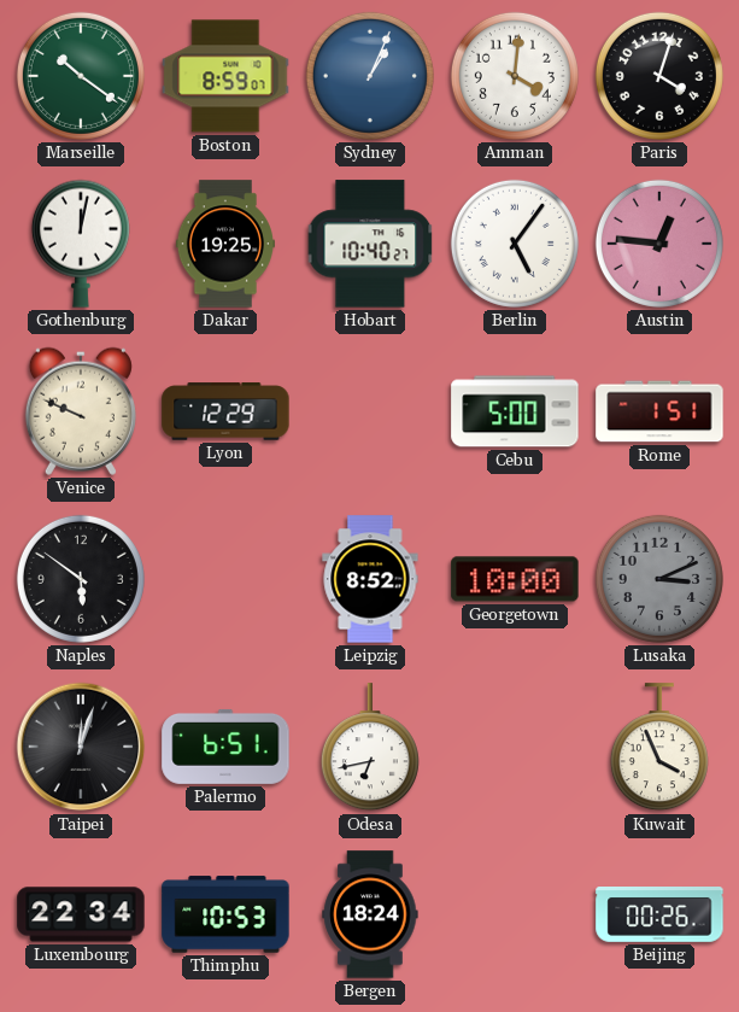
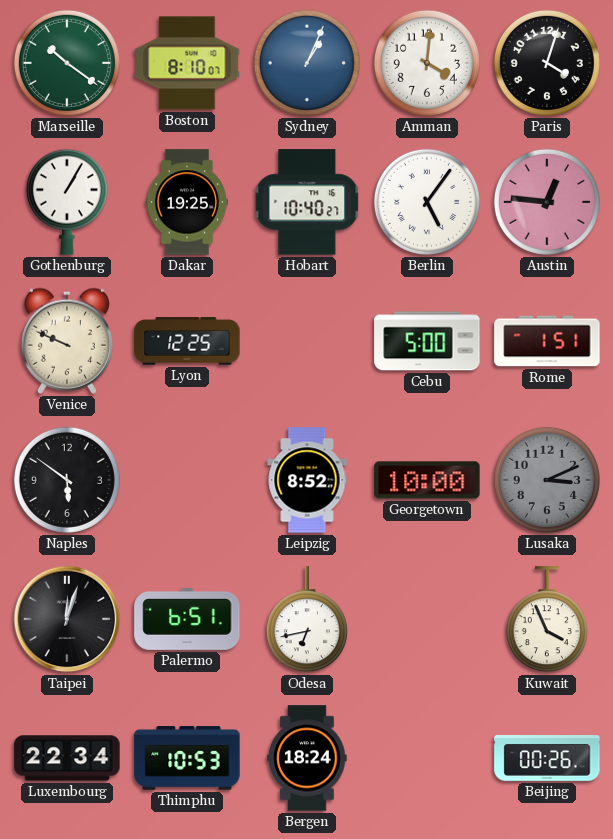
Boston: 8:59 -> 8:10 (187, 63)
Gothenburg: 12:02 -> 1:05 (67, 202)
Lyon: 12:29 -> 12:25 (187, 341)
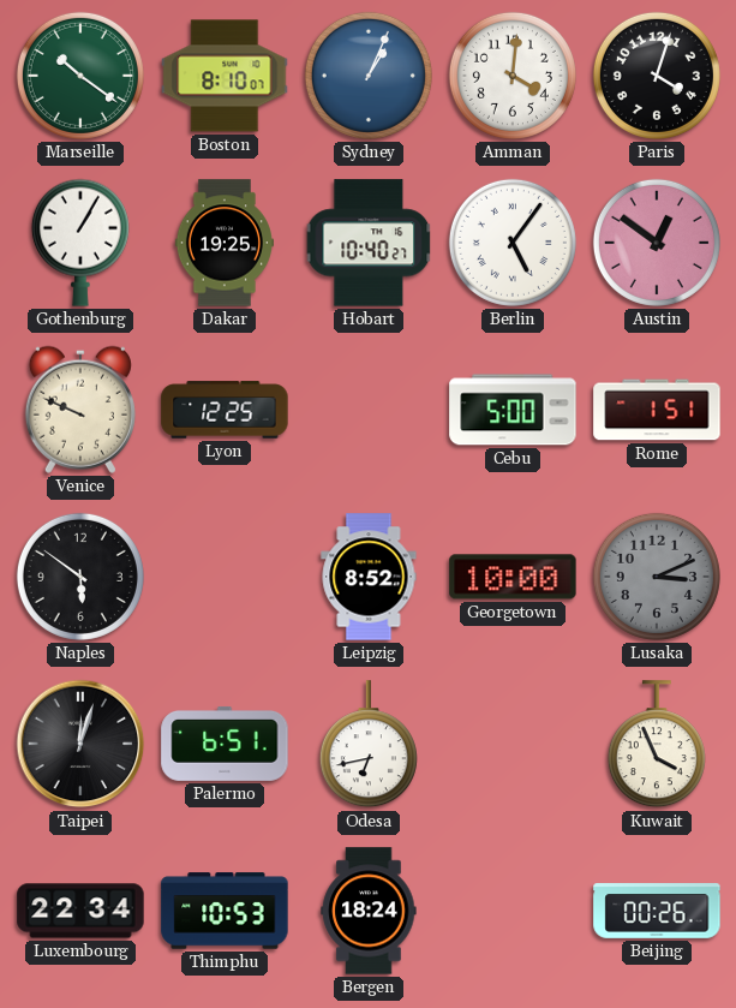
Austin: 12:46 -> 12:51 (657, 243)
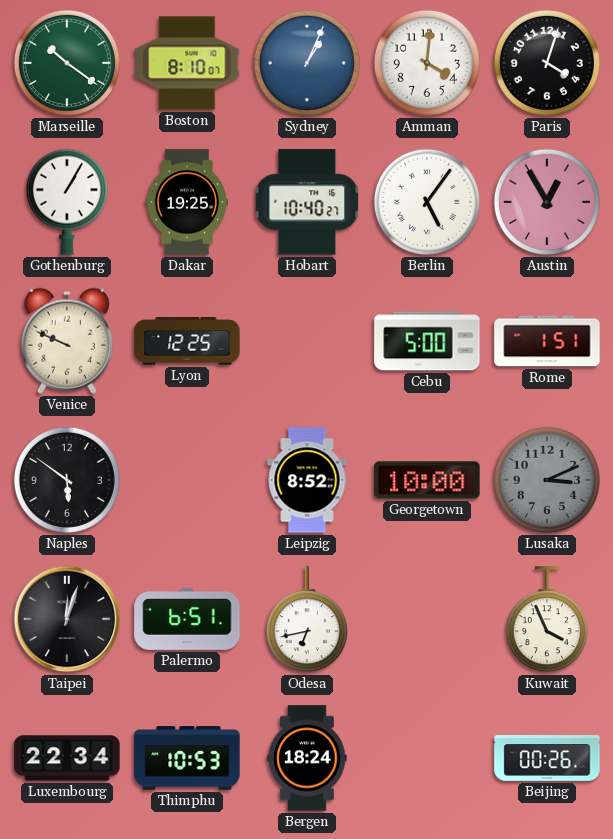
Austin: 12:51 -> 12:55 (547, 202)
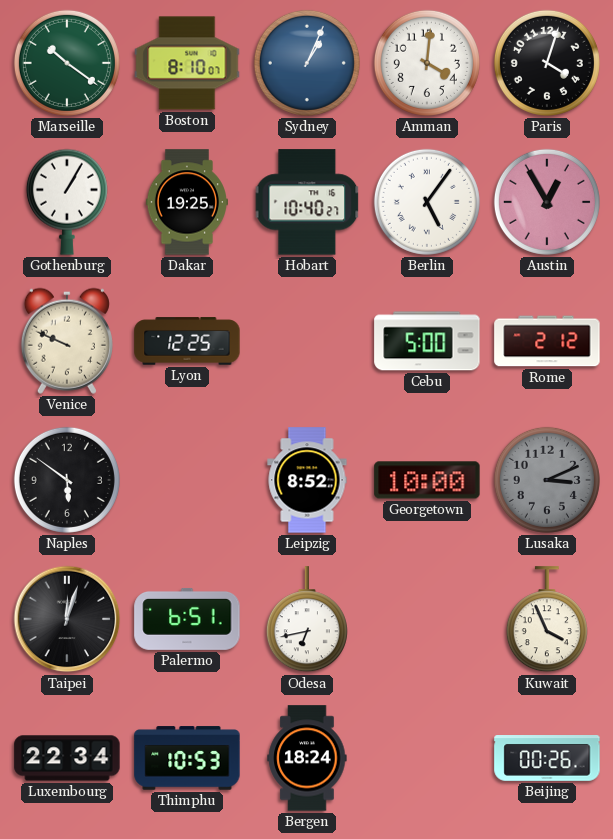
Rome: 1:51 -> 2:12 (547, 341)
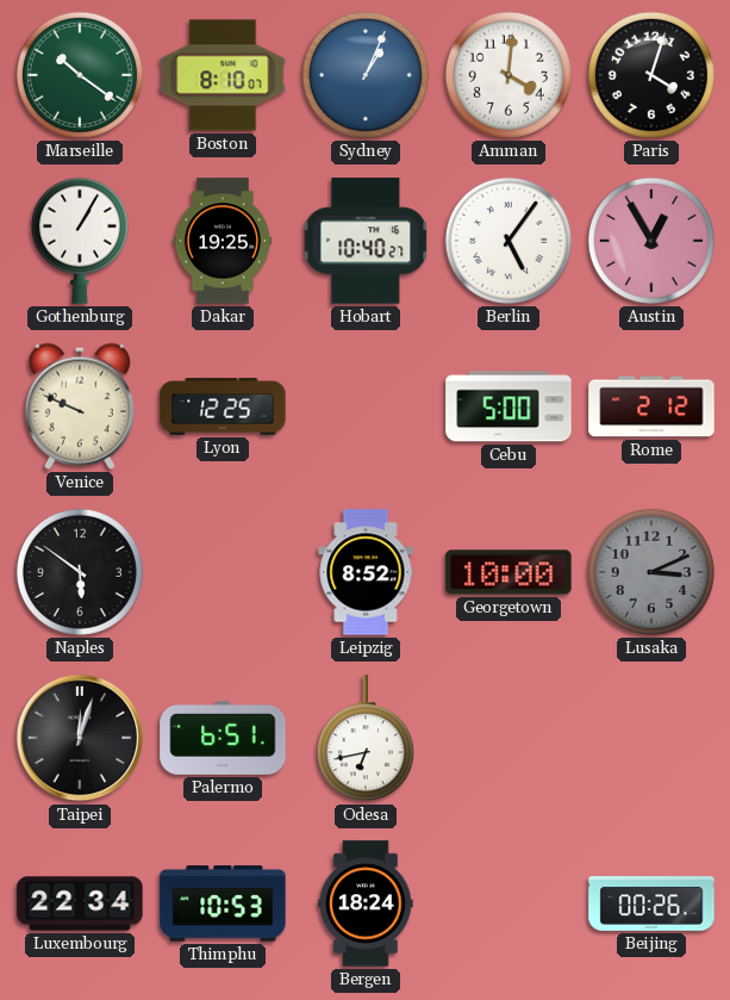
Kuwait: 3:56 -> none (547, 620)
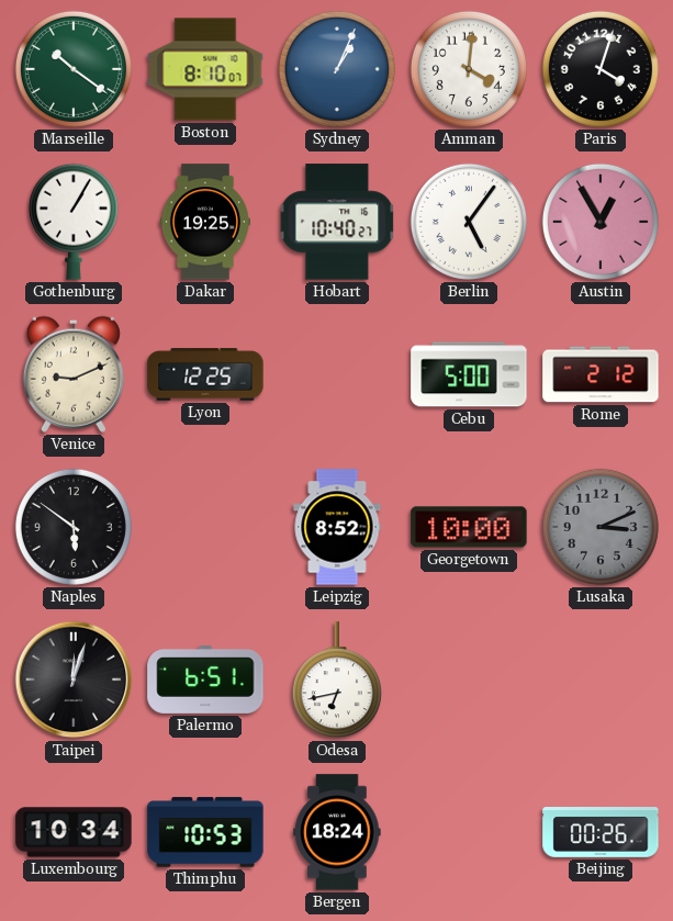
Venice: 9:49 -> 9:11 (74, 374)
Luxembourg: 22:34 -> 10:34 (74, 832)
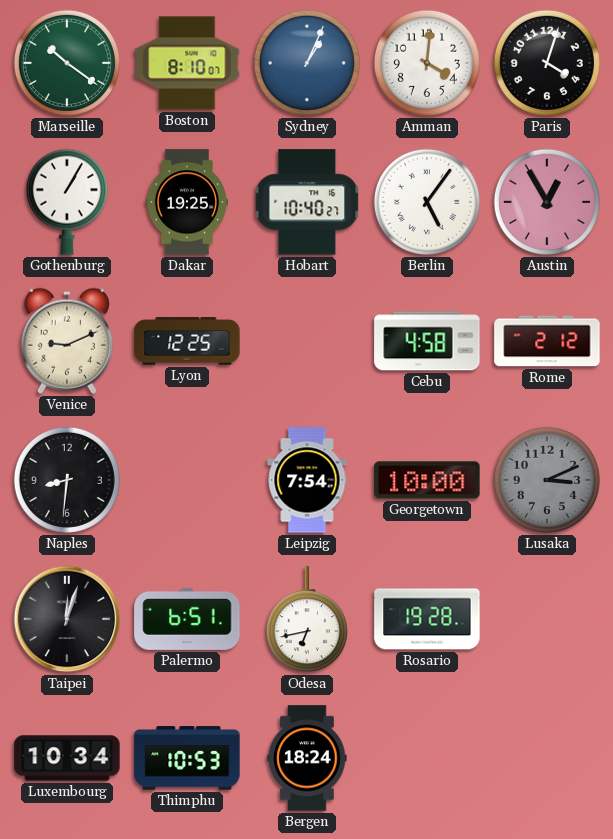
Cebu: 5:00 -> 4:58 (427, 341)
Naples: 5:51 -> 8:31 (67, 480)
Leipzig: 8:52 -> 7:54 (307, 480)
Rosario: none -> 19:28 (427, 619)
Beijing: 00:26 -> none (601, 832)
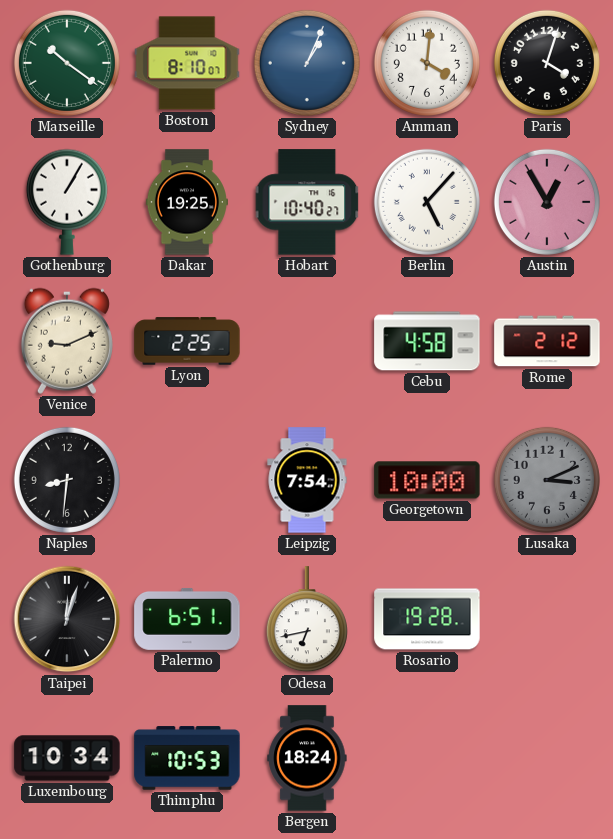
Berlin: 5:06 -> 5:07 (427, 202)
Lyon: 12:25 -> 2:25 (187, 341)
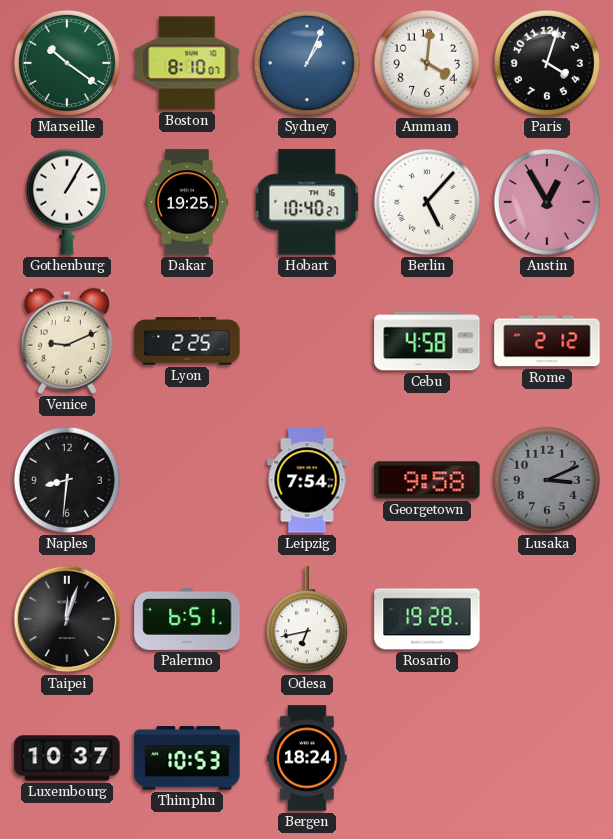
Georgetown: 10:00 -> 9:58 (427, 480)
Luxembourg: 10:34 -> 10:37 (67, 758)
